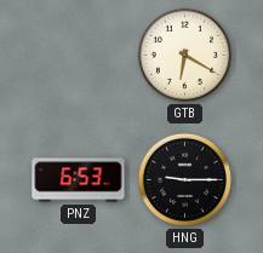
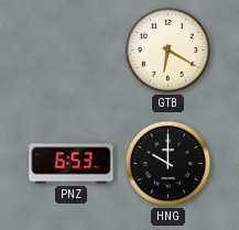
HNG: 9:15 -> 10:00 (167, 163)
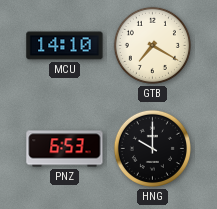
MCU: none -> 14:10 (65, 46)
GTB: 6:20 -> 7:20 (152, 45)
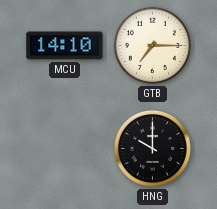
GTB: 7:20 -> 7:15 (152, 45)
PNZ: 6:53 -> none (65, 149)
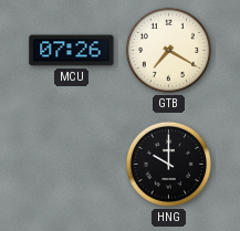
MCU: 14:10 -> 07:26 (72, 51)
GTB: 7:15 -> 7:20 (168, 50)
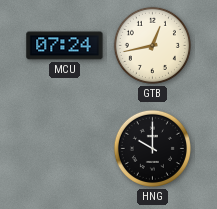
MCU: 07:26 -> 07:24 (65, 46)
GTB: 7:20 -> 12:43 (152, 45)
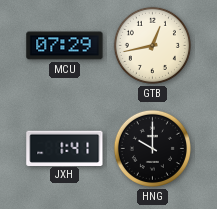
MCU: 07:24 -> 07:29 (65, 46)
JXH: none -> 1:41 (65, 148)
